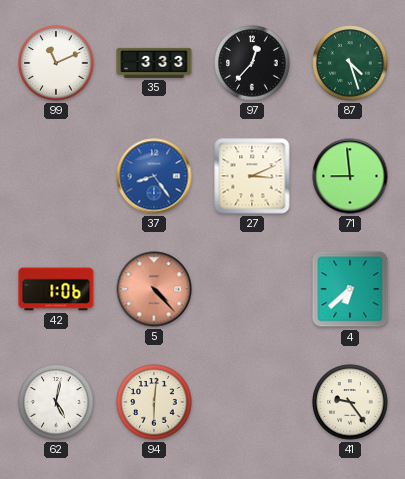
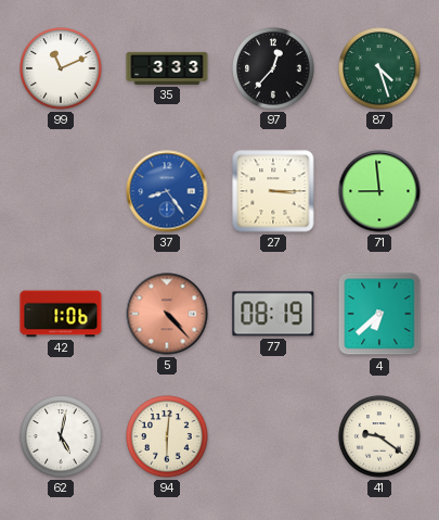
27: 3:11 -> 3:15 (273, 191)
77: none -> 08:19 (273, 314)
41: 9:24 -> 9:21 (379, 436)
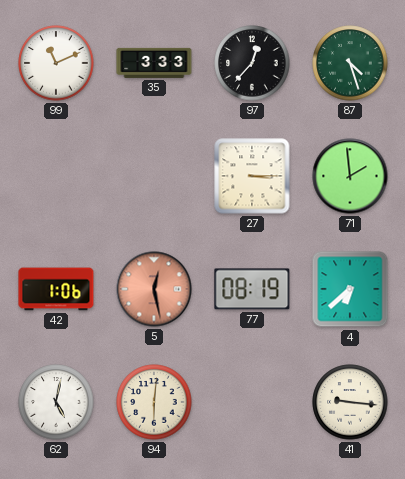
37: 8:24 -> none (167, 191)
71: 8:59 -> 1:59 (350, 176)
5: 4:23 -> 12:28 (154, 289)
41: 9:21 -> 9:16 (350, 402)
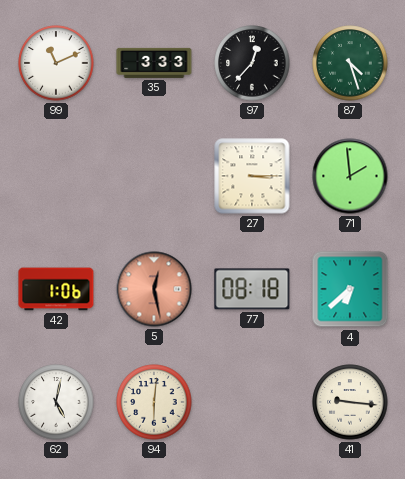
77: 08:19 -> 08:18 (252, 289)
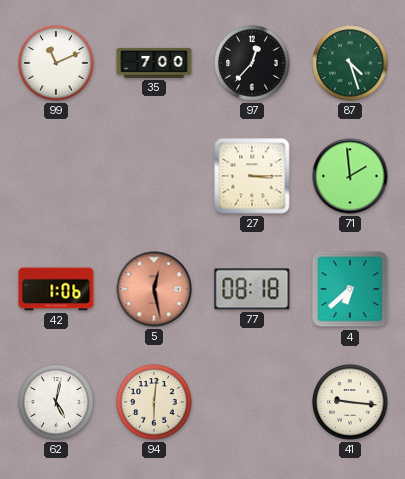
35: 3:33 -> 7:00 (154, 63)
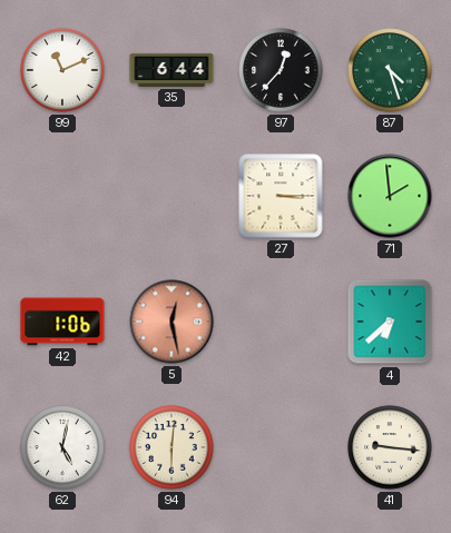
35: 7:00 -> 6:44 (171, 70)
77: 08:18 -> none (252, 289)
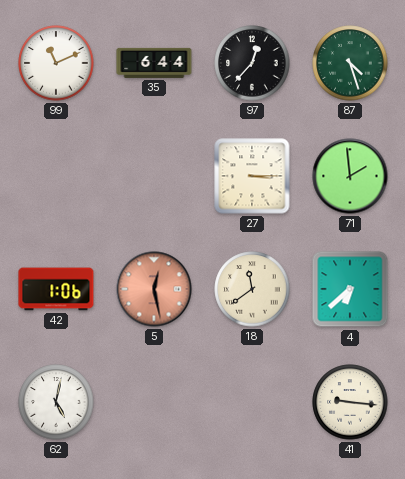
18: none -> 11:39 (252, 289)
94: 6:01 -> none (171, 447)
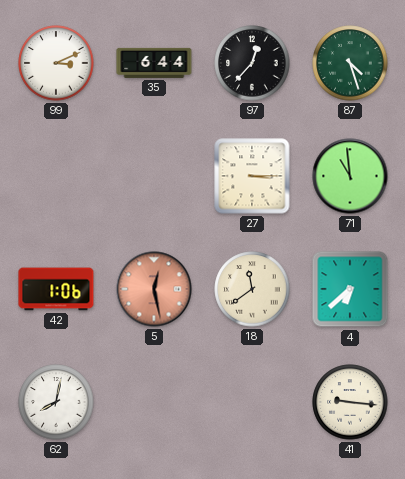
99: 11:11 -> 3:11 (56, 63)
71: 1:59 -> 10:59 (350, 176)
62: 5:02 -> 8:02 (56, 402)
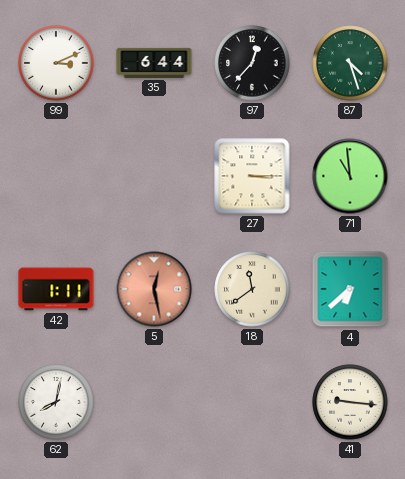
42: 1:06 -> 1:11 (56, 289)
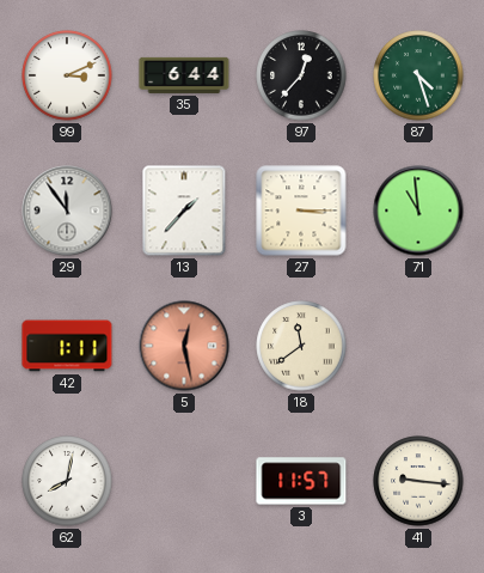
29: none -> 11:54 (67, 211)
13: none -> 1:37 (184, 211)
4: 6:38 -> none (350, 289)
3: none -> 11:57 (301, 481)
